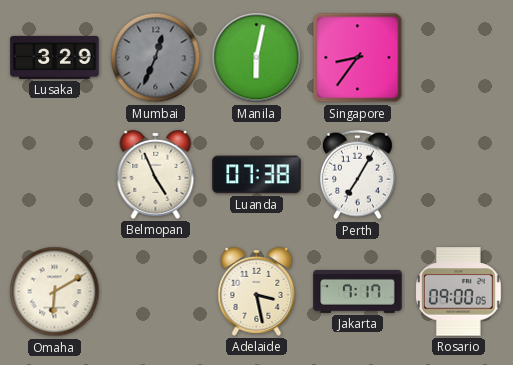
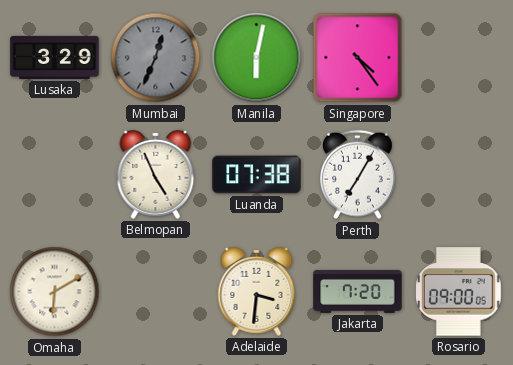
Singapore: 8:36 -> 4:24 (358, 58)
Adelaide: 3:28 -> 3:31 (257, 291)
Jakarta: 7:17 -> 7:20 (358, 291)
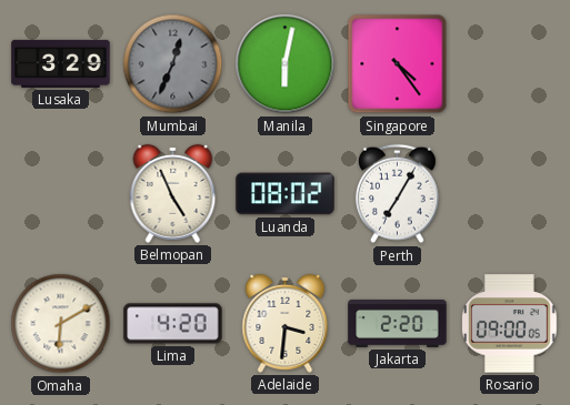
Luanda: 07:38 -> 08:02 (286, 194)
Lima: none -> 4:20 (173, 324)
Jakarta: 7:20 -> 2:20 (398, 323)
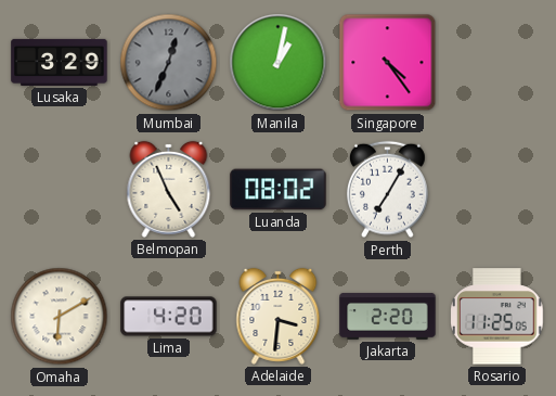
Manila: 6:02 -> 1:02 (279, 63)
Rosario: 09:00 -> 11:25 (497, 317)
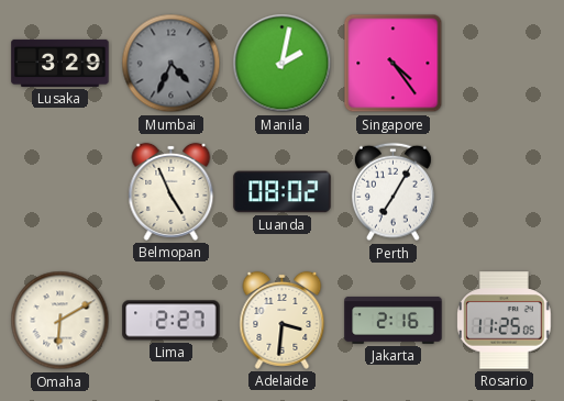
Mumbai: 12:34 -> 4:34 (172, 64)
Manila: 1:02 -> 2:02 (283, 64)
Lima: 4:20 -> 2:27 (172, 321)
Jakarta: 2:20 -> 2:16 (394, 320)
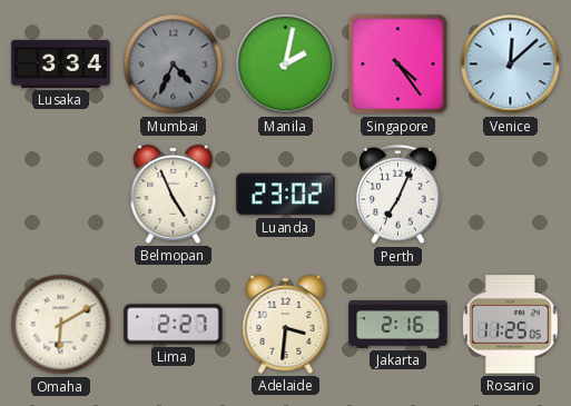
Lusaka: 3:29 -> 3:34 (61, 63)
Venice: none -> 12:08 (511, 65)
Luanda: 08:02 -> 23:02 (286, 195)
Perth: 7:05 -> 7:04 (397, 195)
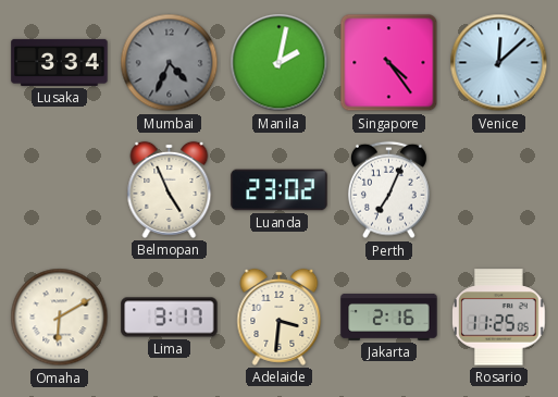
Lima: 2:27 -> 3:17 (170, 318)
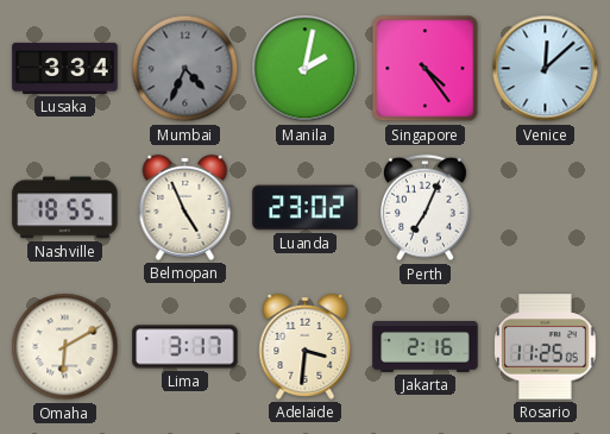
Nashville: none -> 18:55 (65, 208)
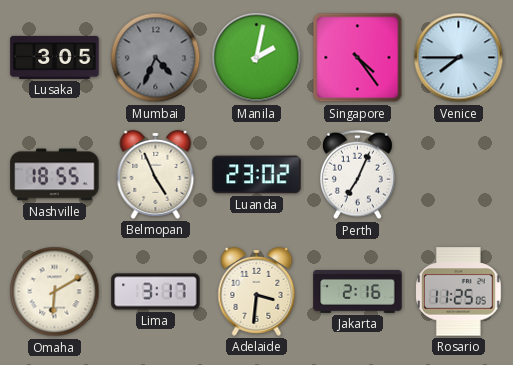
Lusaka: 3:34 -> 3:05 (55, 57)
Venice: 12:08 -> 7:45 (459, 58)
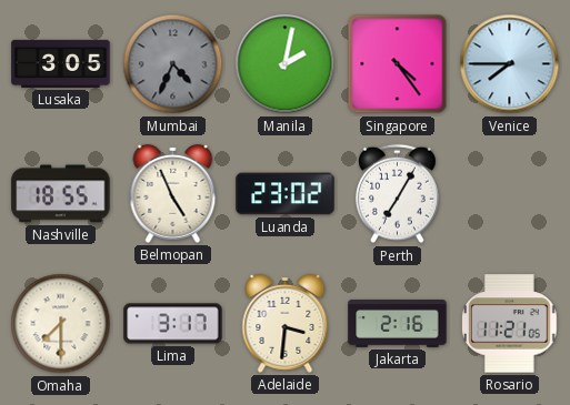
Perth: 7:04 -> 7:05 (397, 194)
Omaha: 6:10 -> 7:30 (61, 324)
Rosario: 11:25 -> 11:21 (510, 324)
